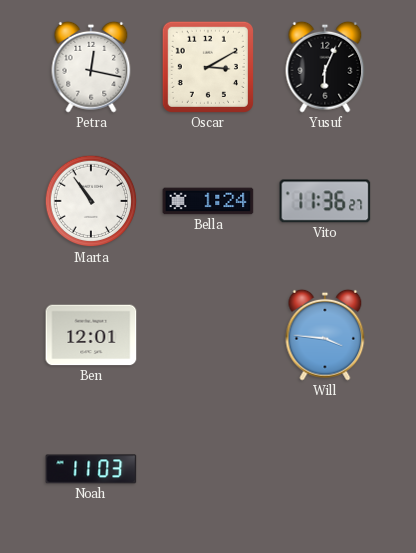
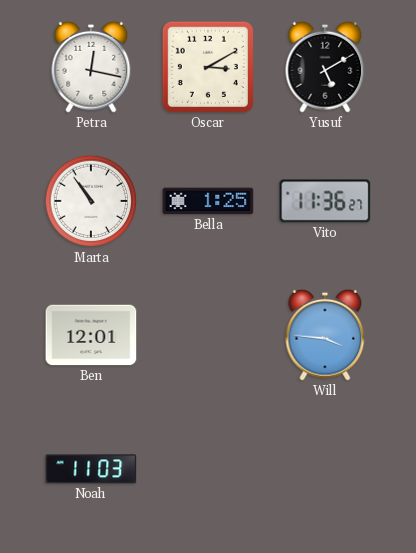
Yusuf: 6:04 -> 5:10 (325, 67)
Bella: 1:24 -> 1:25 (208, 201)
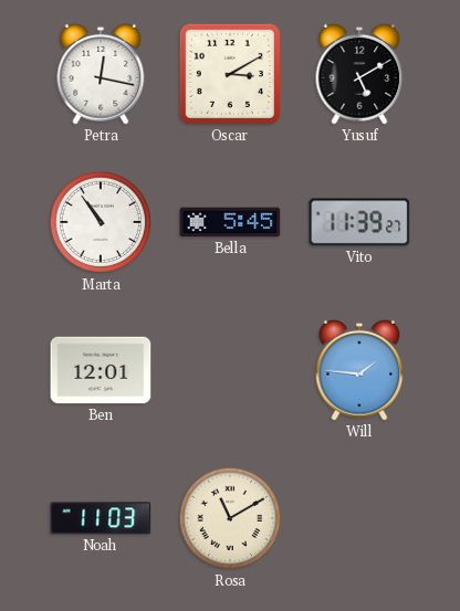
Bella: 1:25 -> 5:45 (230, 222)
Vito: 11:36 -> 11:39 (359, 222)
Will: 3:46 -> 1:46 (359, 370)
Rosa: none -> 11:10 (230, 518)
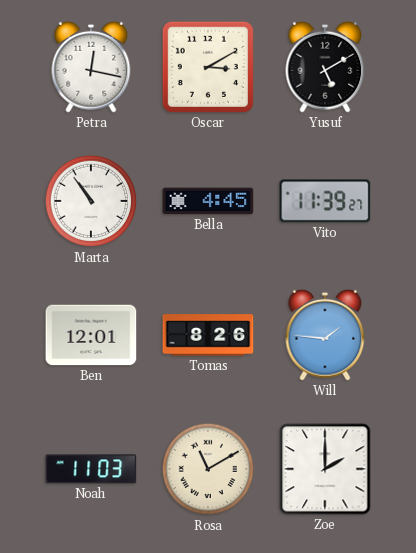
Bella: 5:45 -> 4:45 (208, 201)
Tomas: none -> 8:26 (208, 335)
Zoe: none -> 2:00 (325, 469)
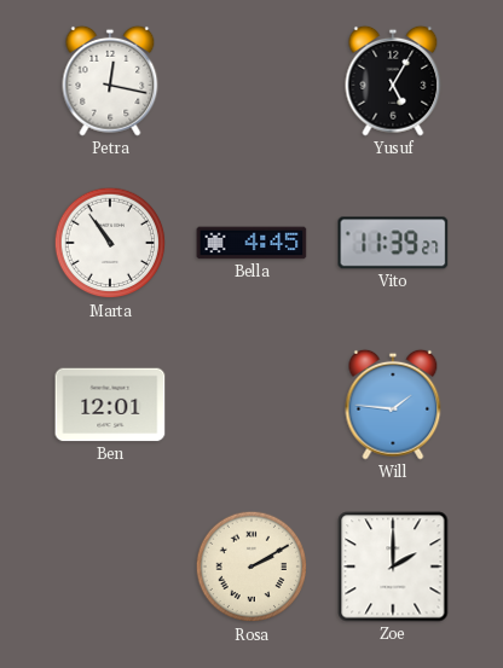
Oscar: 3:10 -> none (208, 67)
Yusuf: 5:10 -> 5:05 (393, 81)
Tomas: 8:26 -> none (208, 335)
Noah: 11:03 -> none (91, 469)
Rosa: 11:10 -> 2:10 (251, 567)
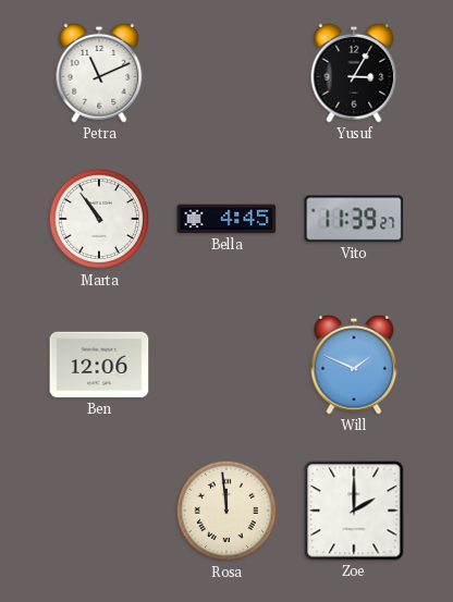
Petra: 12:17 -> 11:11 (99, 73)
Yusuf: 5:05 -> 3:05 (354, 73)
Ben: 12:01 -> 12:06 (99, 365)
Will: 1:46 -> 1:49 (354, 365)
Rosa: 2:10 -> 11:59 (226, 511)
